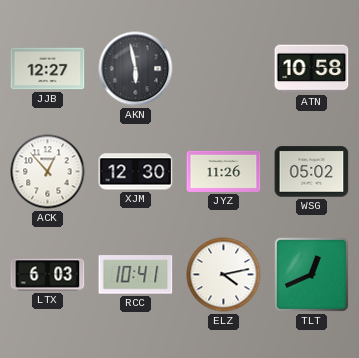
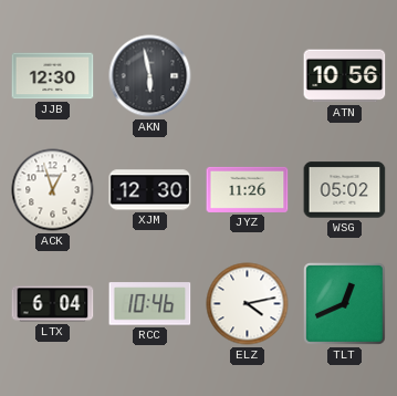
JJB: 12:27 -> 12:30 (53, 76)
ATN: 10:58 -> 10:56 (345, 76)
ACK: 12:53 -> 12:57 (53, 190)
LTX: 6:03 -> 6:04 (53, 304)
RCC: 10:41 -> 10:46 (150, 304)
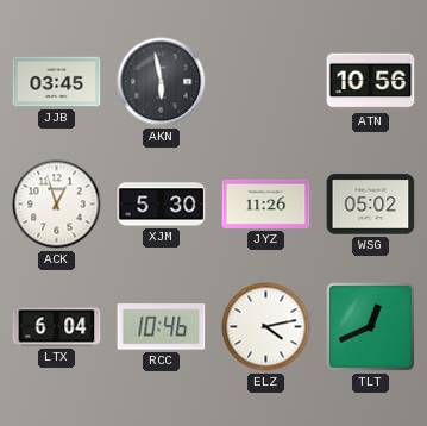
JJB: 12:30 -> 03:45 (57, 82)
XJM: 12:30 -> 5:30 (162, 205)
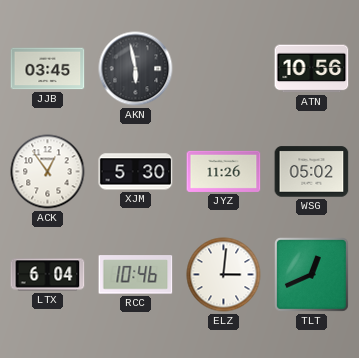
ACK: 12:57 -> 12:54 (48, 172)
ELZ: 4:13 -> 3:01 (224, 275)
